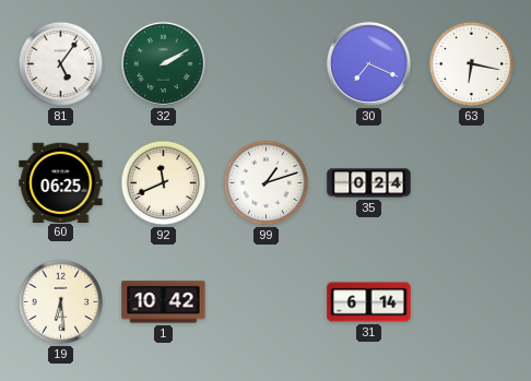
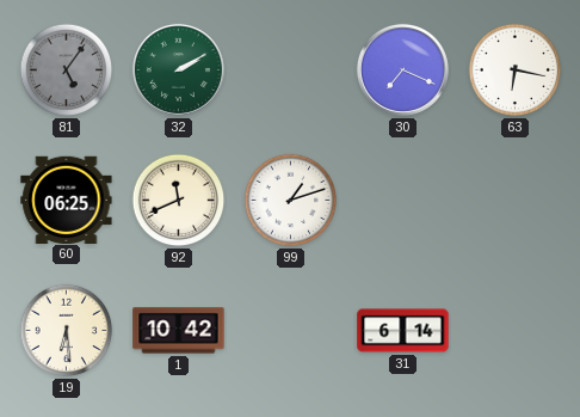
81 dial: white -> grey (67, 70)
35: 0:24 -> none (369, 183)
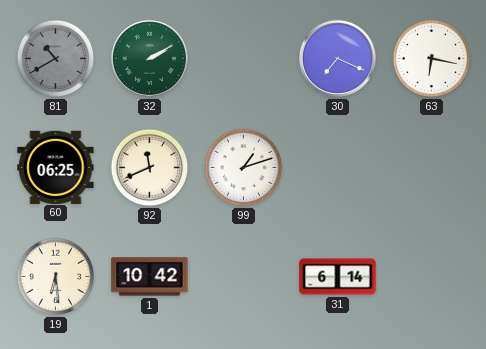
81: 5:06 -> 10:40 (56, 59)
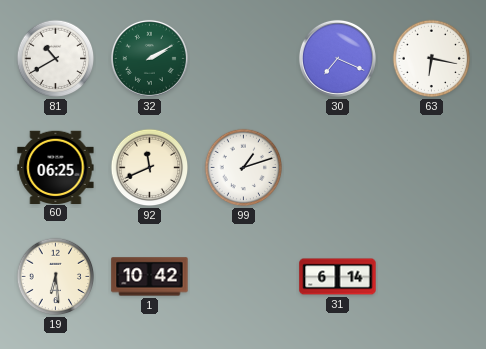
81 dial: grey -> white (56, 59)
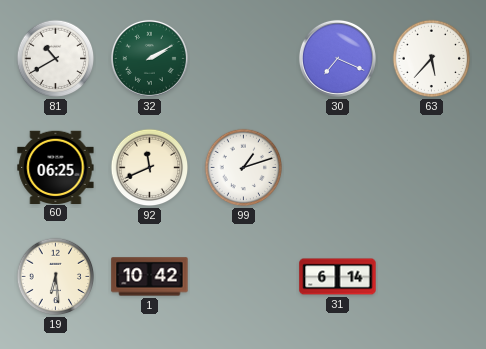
63: 6:17 -> 5:37 (432, 59)
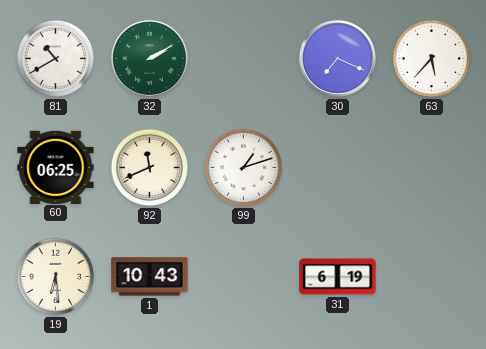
1: 10:42 -> 10:43 (150, 277)
31: 6:14 -> 6:19 (338, 277)
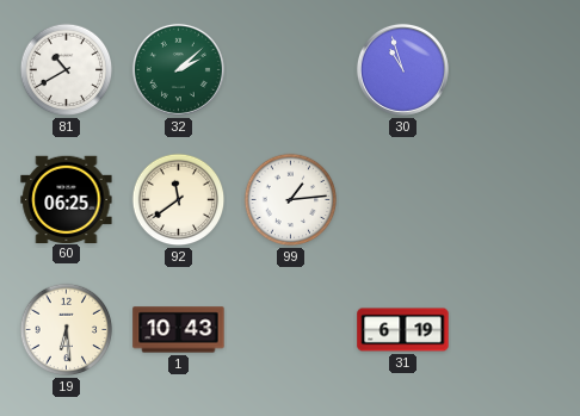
32: 2:10 -> 2:08 (178, 69)
30: 7:19 -> 10:57 (402, 69)
63: 5:37 -> none (432, 59)
92: 11:41 -> 11:39 (179, 200)
99: 1:12 -> 1:14 (291, 200)
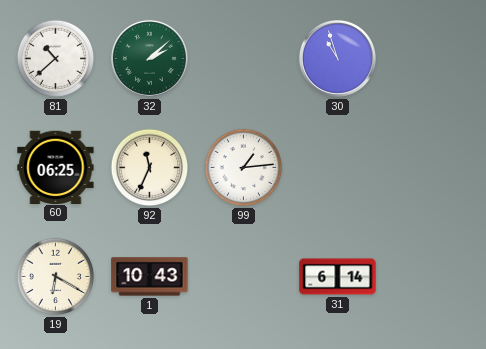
81: 10:40 -> 10:38 (56, 59)
92: 11:39 -> 11:34 (150, 168)
19: 6:29 -> 6:20 (56, 277)
31: 6:19 -> 6:14 (338, 277)
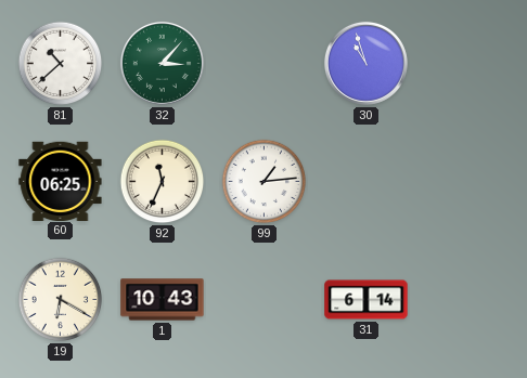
32: 2:08 -> 3:07 (162, 63)
